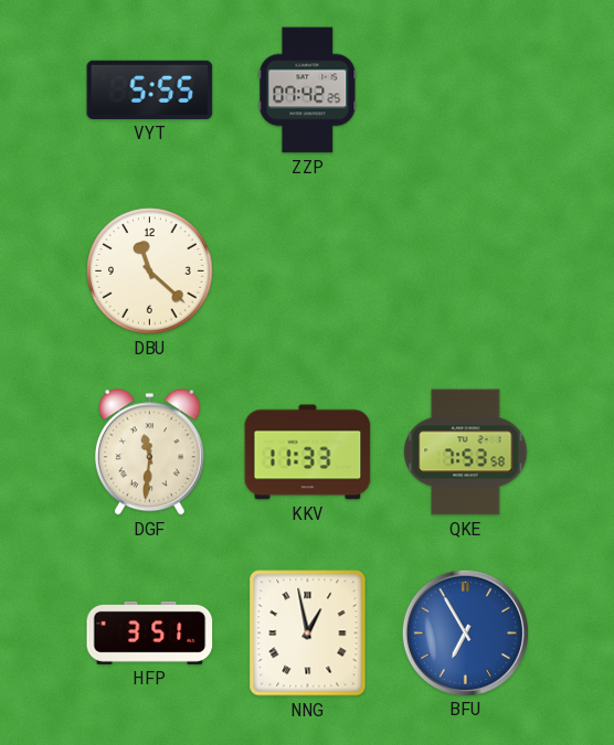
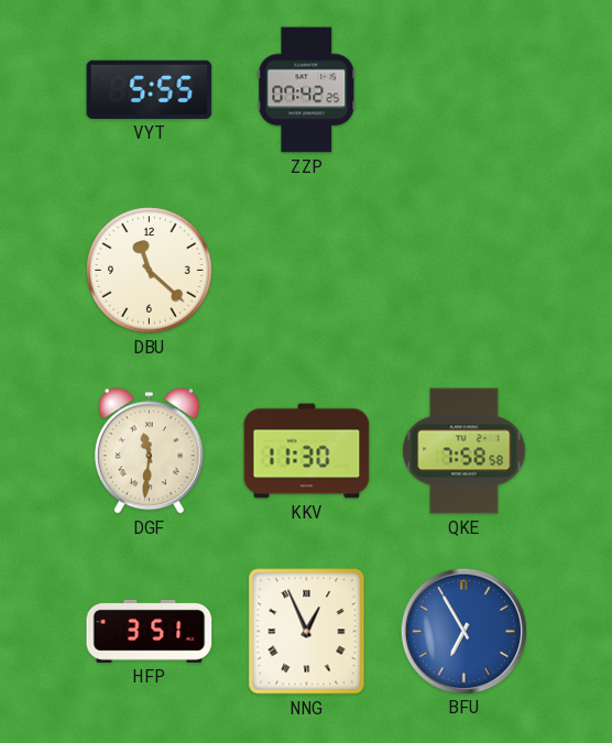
KKV: 11:33 -> 11:30 (307, 451)
QKE: 7:53 -> 7:58 (465, 451)
NNG: 12:58 -> 12:56 (307, 632)
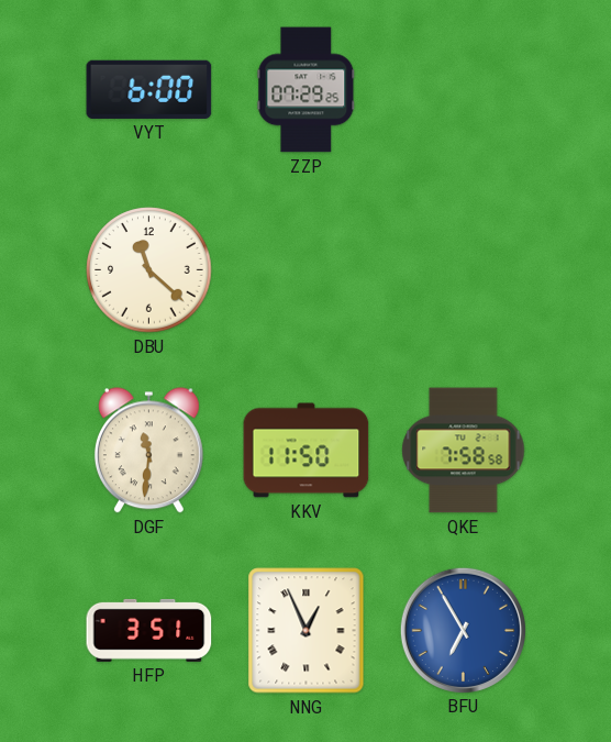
VYT: 5:55 -> 6:00 (149, 89)
ZZP: 07:42 -> 07:29 (307, 90)
KKV: 11:30 -> 11:50 (307, 451)
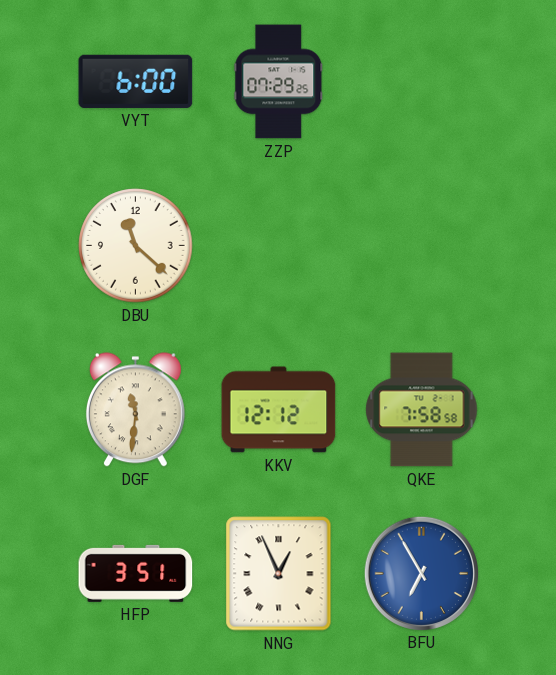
KKV: 11:50 -> 12:12 (279, 410)
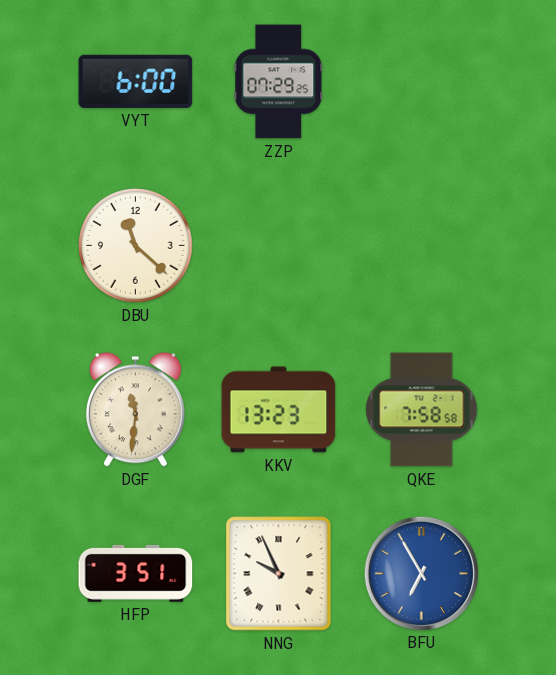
KKV: 12:12 -> 13:23 (279, 410)
NNG: 12:56 -> 9:56 (279, 574)
